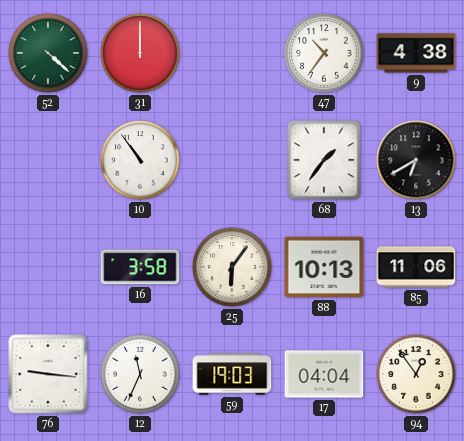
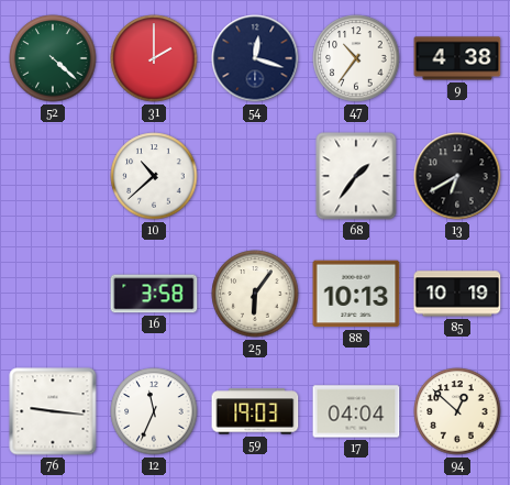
31: 12:00 -> 2:00 (154, 58)
54: none -> 12:18 (255, 58)
10: 10:54 -> 10:38 (154, 176)
85: 11:06 -> 10:19 (457, 294)
94: 12:54 -> 12:52 (457, 411)
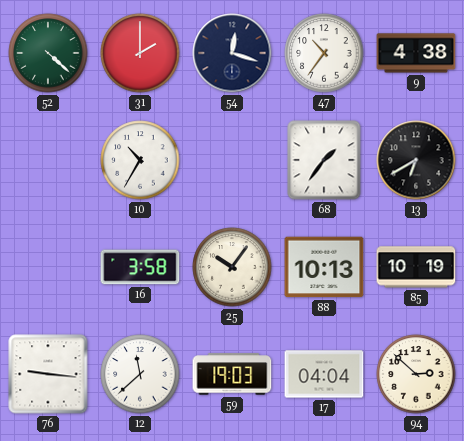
10: 10:38 -> 10:35 (140, 160)
25: 6:06 -> 10:06 (232, 267)
12: 11:34 -> 11:38 (140, 374)
94: 12:52 -> 2:52 (416, 374)
